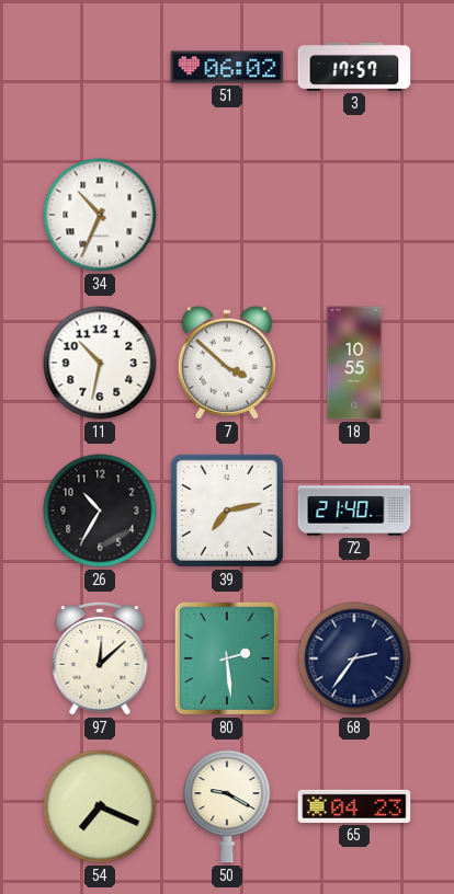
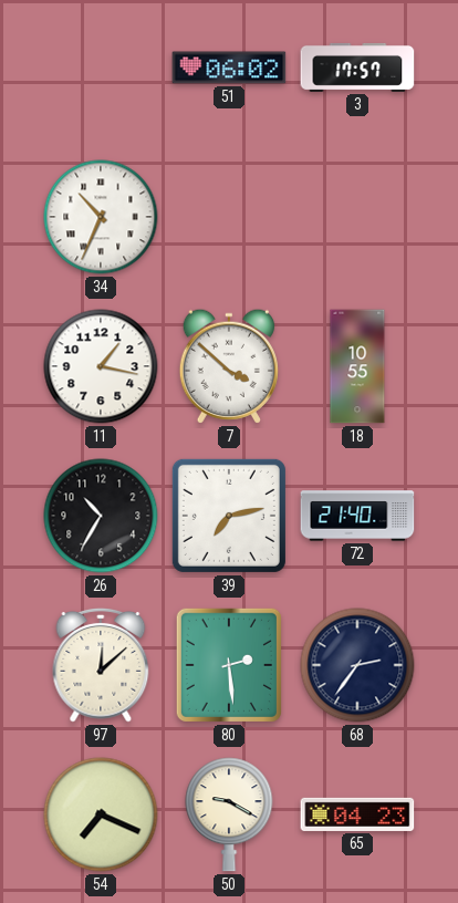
11: 10:32 -> 1:17 (101, 366)
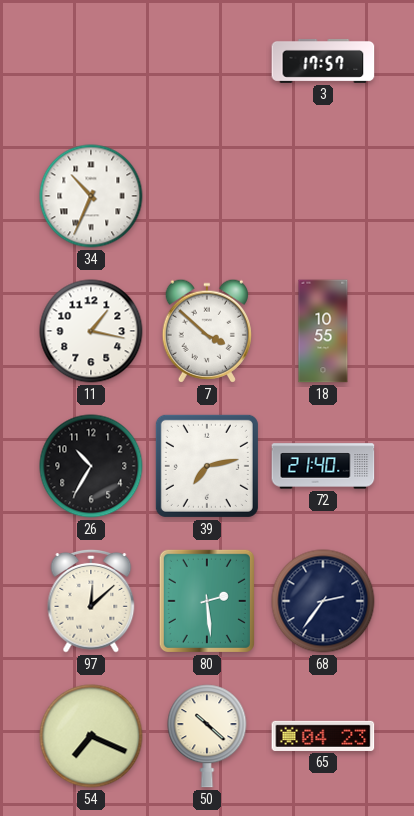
51: 06:02 -> none (229, 68)
50: 9:20 -> 10:22 (207, 736)
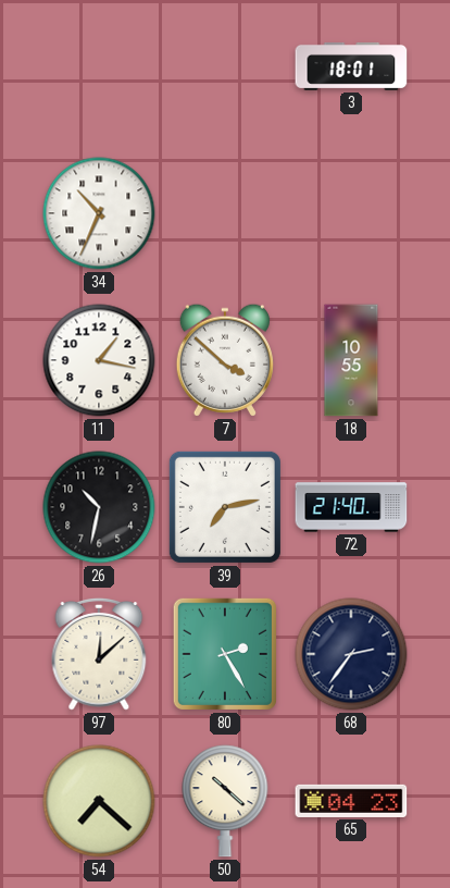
3: 17:57 -> 18:01 (351, 66)
26: 10:35 -> 10:32 (99, 507)
80: 2:29 -> 2:25 (225, 654)
54: 7:19 -> 7:22 (99, 801)
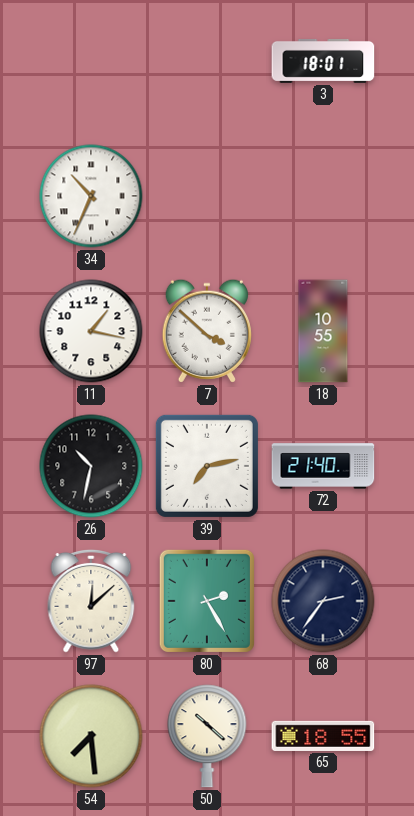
54: 7:22 -> 7:29 (91, 736)
65: 04:23 -> 18:55 (323, 736)
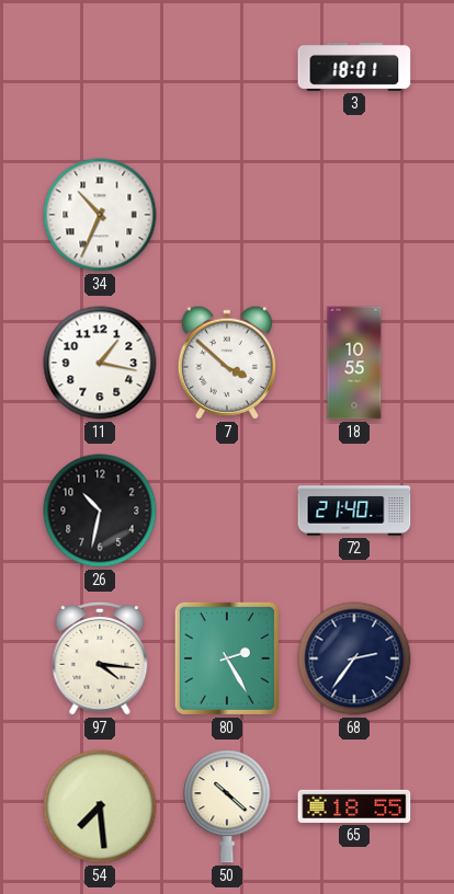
39: 7:13 -> none (207, 466)
97: 12:08 -> 4:16 (100, 658)
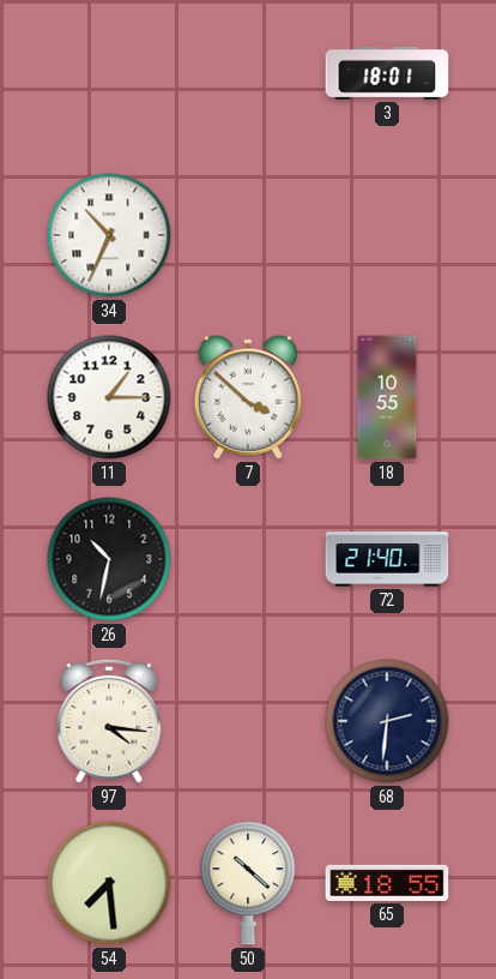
11: 1:17 -> 1:15 (109, 397)
80: 2:25 -> none (227, 658)
68: 2:36 -> 2:31 (387, 721)
